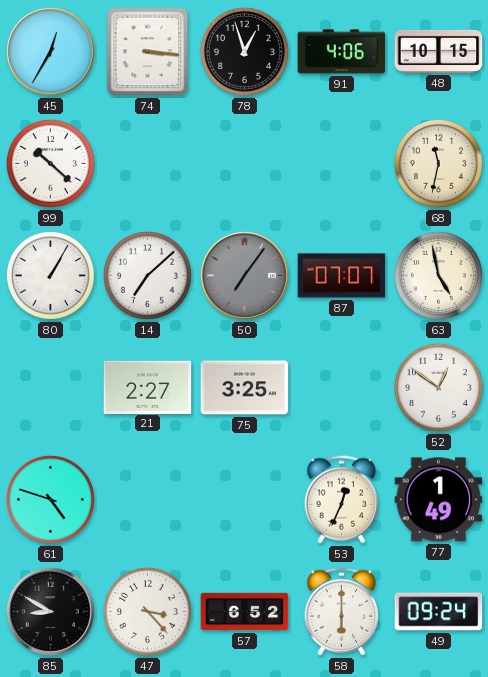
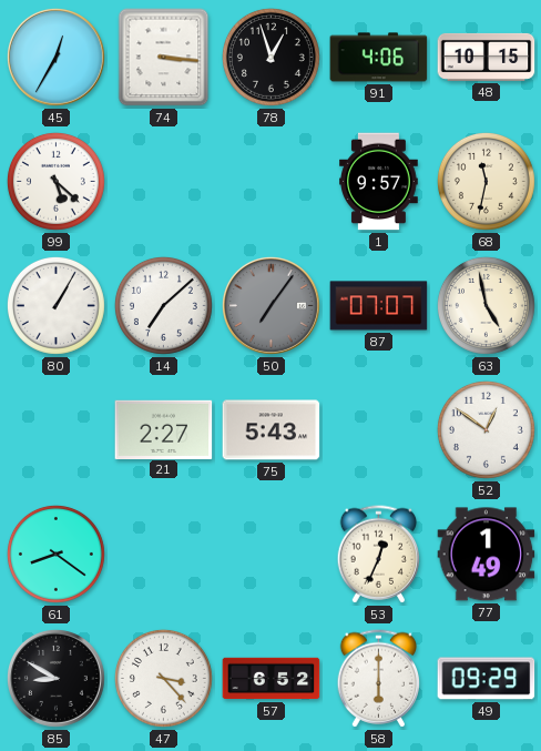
99: 10:22 -> 5:22 (55, 181)
1: none -> 9:57 (379, 182)
75: 3:25 -> 5:43 (272, 430)
61: 4:48 -> 8:21 (55, 554)
49: 09:24 -> 09:29 (487, 679)
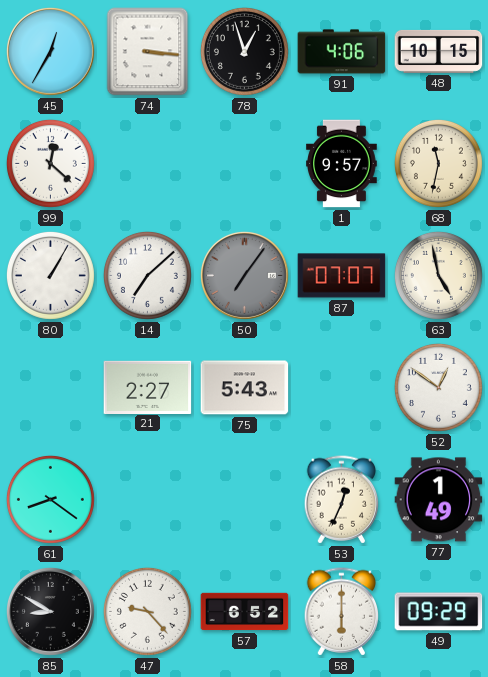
99: 5:22 -> 12:22 (50, 163)
47: 3:23 -> 9:23 (147, 611)
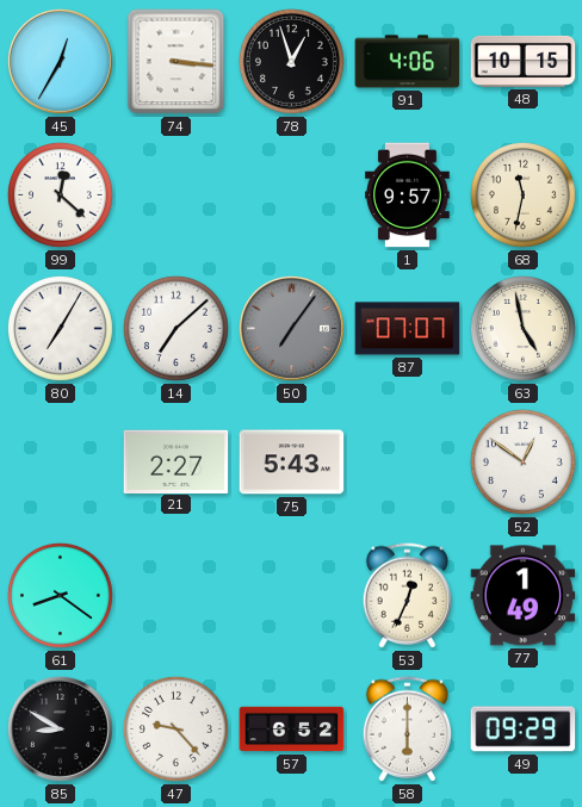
80: 1:05 -> 7:05 (60, 328)
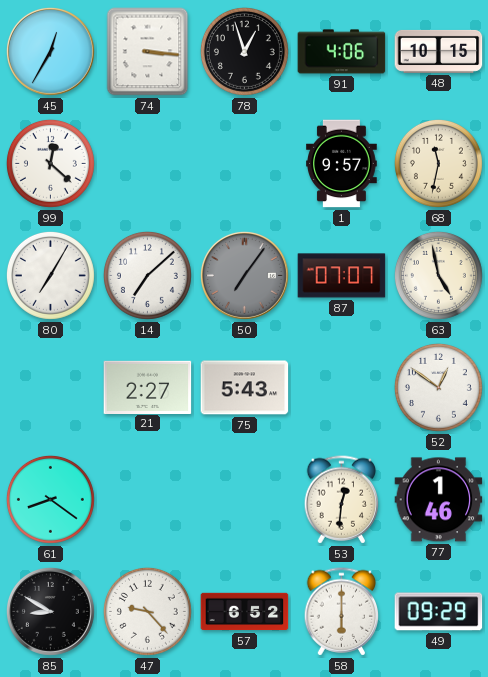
53: 12:34 -> 12:31 (342, 500)
77: 1:49 -> 1:46 (439, 500)
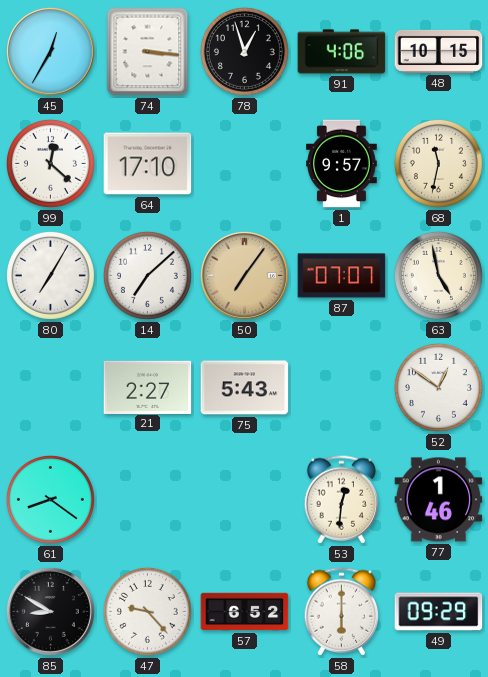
64: none -> 17:10 (148, 164)
50 dial: grey -> champagne (244, 275)
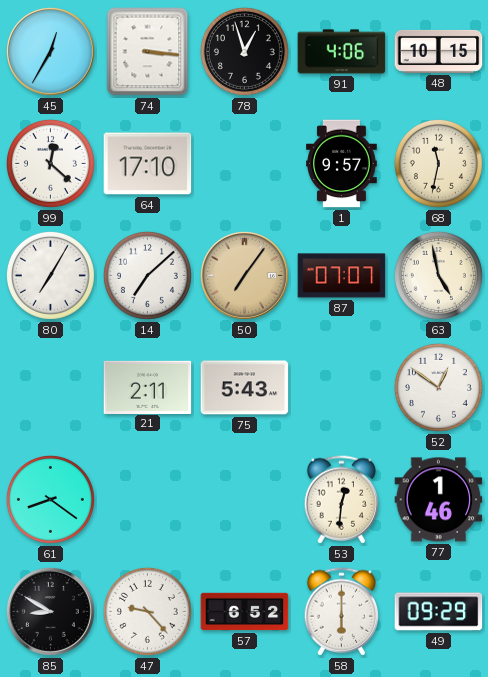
21: 2:27 -> 2:11 (148, 387)
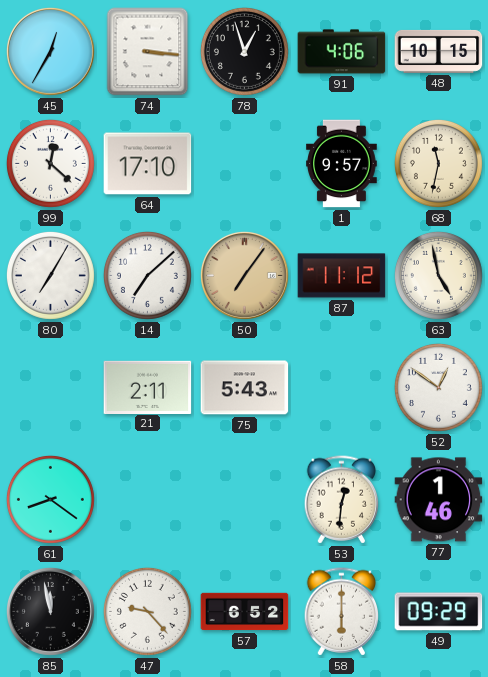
87: 07:07 -> 11:12 (342, 276)
85: 8:50 -> 11:58 (50, 611)
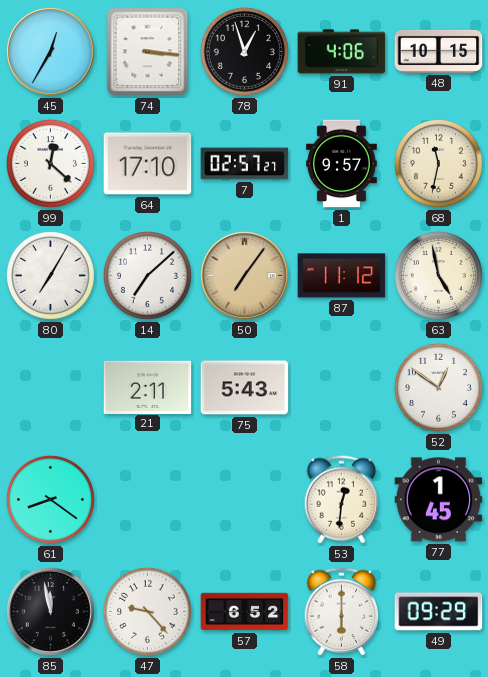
7: none -> 02:57 (245, 164)
77: 1:46 -> 1:45 (439, 500)
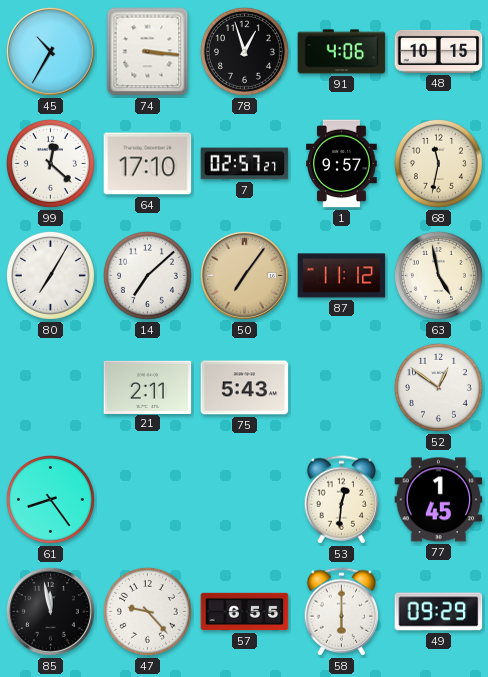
45: 12:35 -> 10:35 (50, 51)
61: 8:21 -> 8:24 (50, 499)
57: 6:52 -> 6:55 (245, 612)
